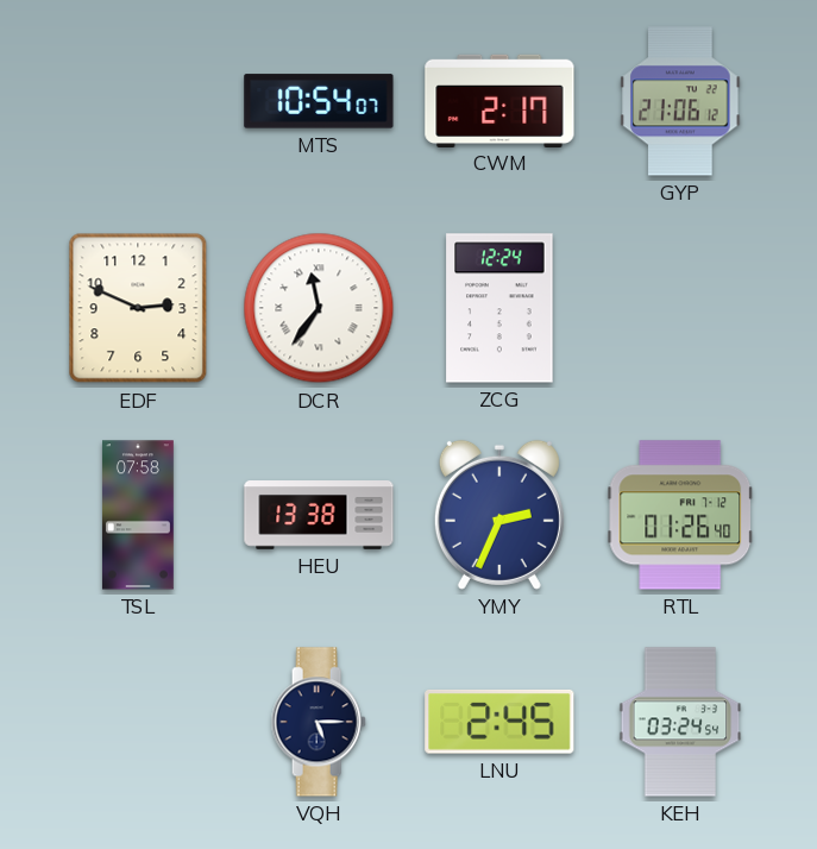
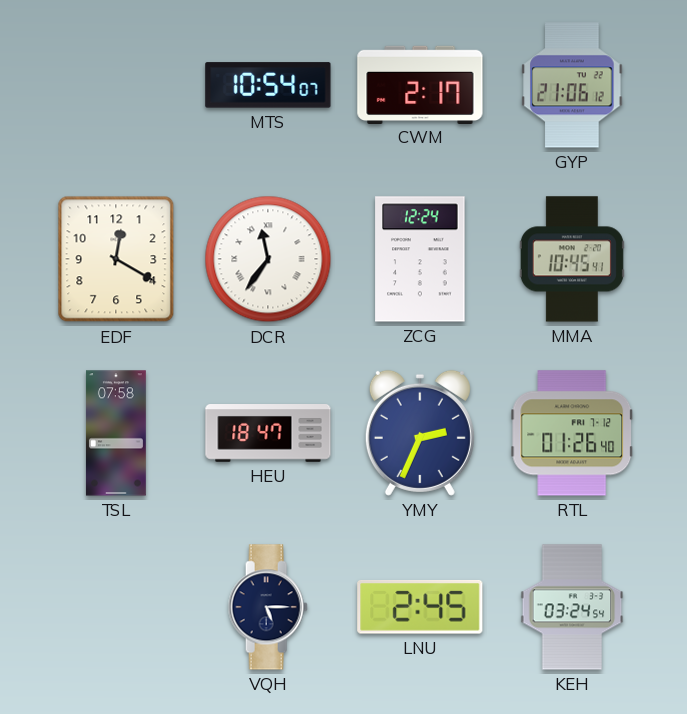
EDF: 2:49 -> 12:20 (116, 259)
MMA: none -> 10:45 (572, 259)
HEU: 13:38 -> 18:47 (268, 434)
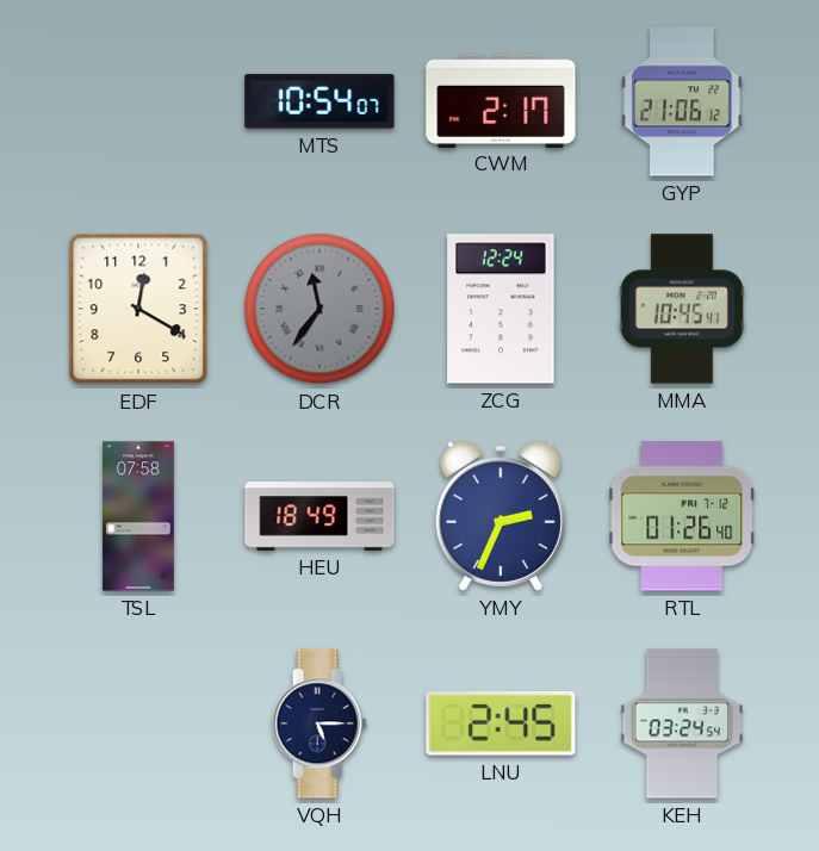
DCR dial: white -> grey (319, 309)
HEU: 18:47 -> 18:49 (319, 517)
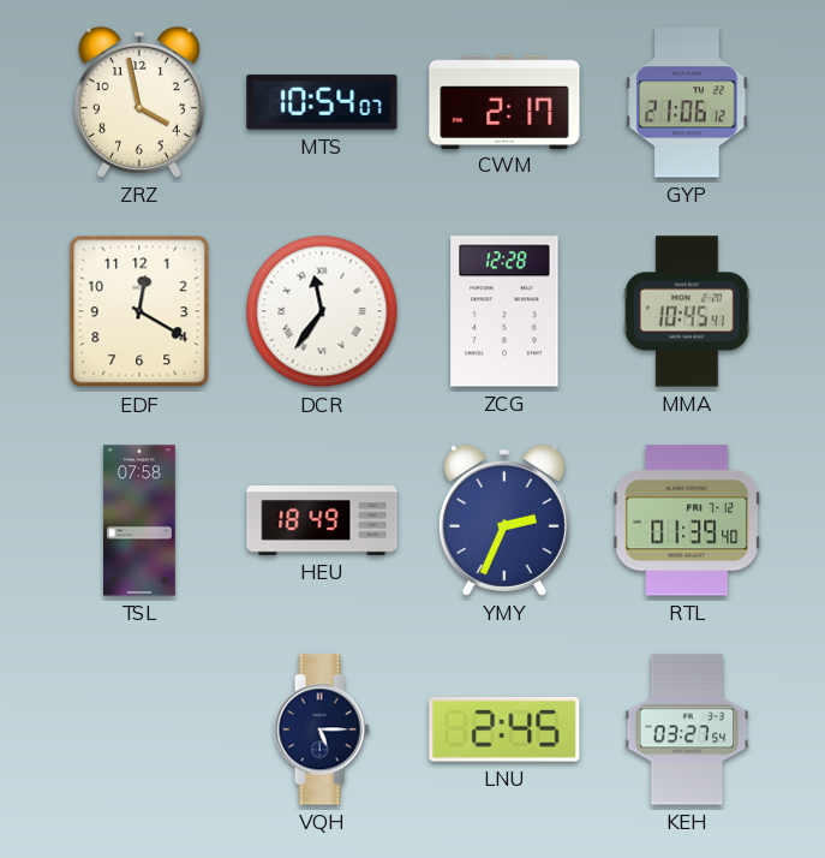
ZRZ: none -> 3:58 (139, 102)
DCR dial: grey -> white (322, 311)
ZCG: 12:24 -> 12:28 (504, 311)
RTL: 01:26 -> 01:39 (687, 520)
KEH: 03:24 -> 03:27 (687, 729)
